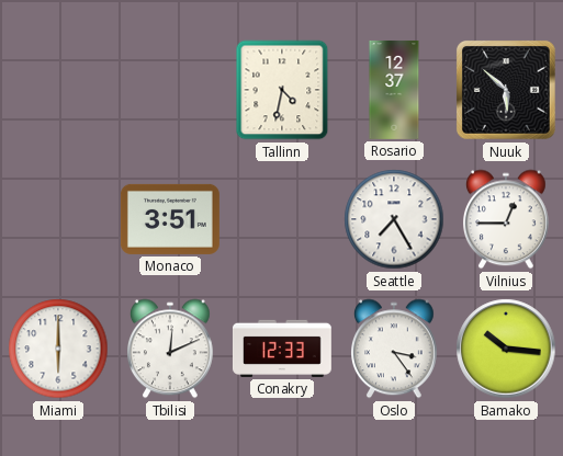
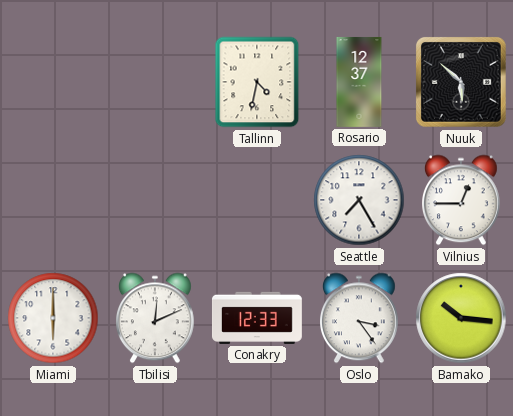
Monaco: 3:51 -> none (170, 219)
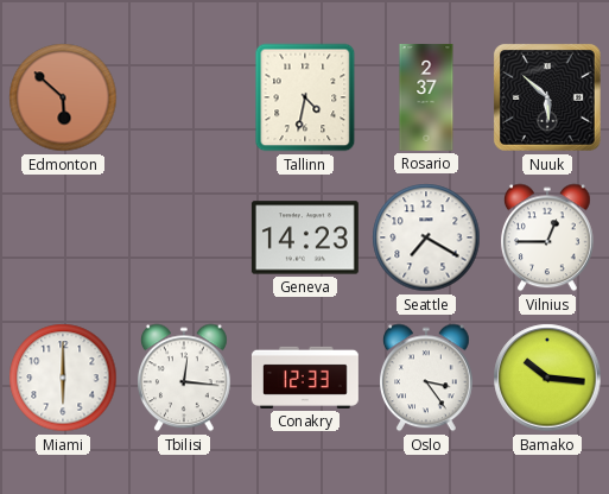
Edmonton: none -> 5:52 (63, 97)
Rosario: 12:37 -> 2:37 (426, 97)
Geneva: none -> 14:23 (305, 237)
Seattle: 7:25 -> 7:20 (426, 237)
Tbilisi: 12:11 -> 12:16 (185, 378)
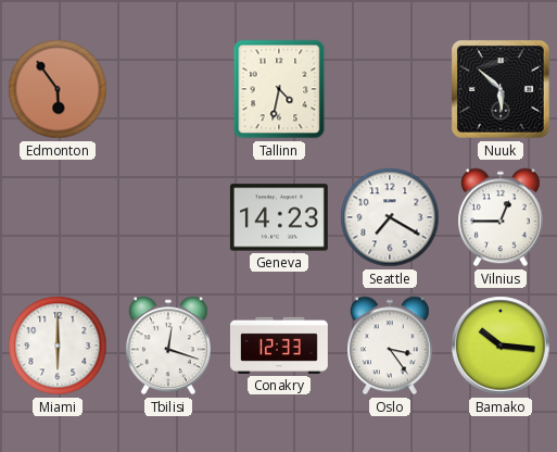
Edmonton: 5:52 -> 5:54 (58, 89)
Rosario: 2:37 -> none (426, 97)
Tbilisi: 12:16 -> 12:18 (169, 346)
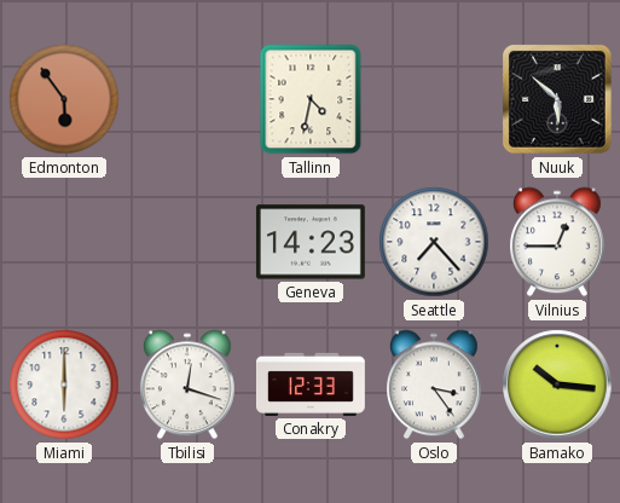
Seattle: 7:20 -> 7:23 (434, 242)
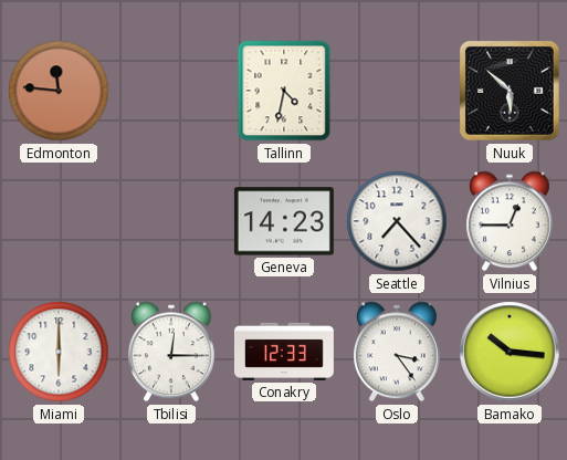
Edmonton: 5:54 -> 11:46 (59, 91)
Tbilisi: 12:18 -> 12:15 (172, 352)
